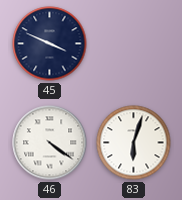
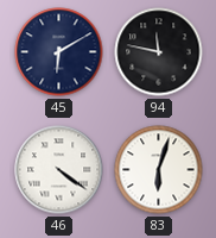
45: 3:49 -> 6:10 (59, 52)
94: none -> 11:47 (159, 52)
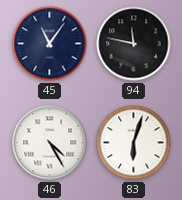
45: 6:10 -> 11:06 (50, 44)
46: 4:21 -> 4:25 (50, 143)
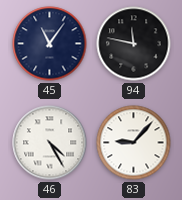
83: 6:03 -> 9:07 (134, 143)
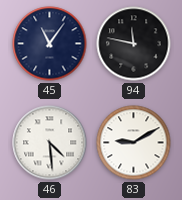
46: 4:25 -> 4:29 (50, 143)
83: 9:07 -> 9:10 (134, 143)
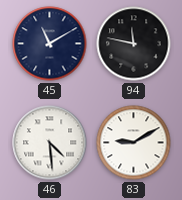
45: 11:06 -> 11:10 (50, 44)
